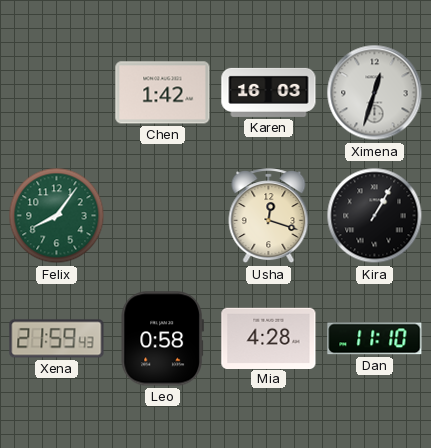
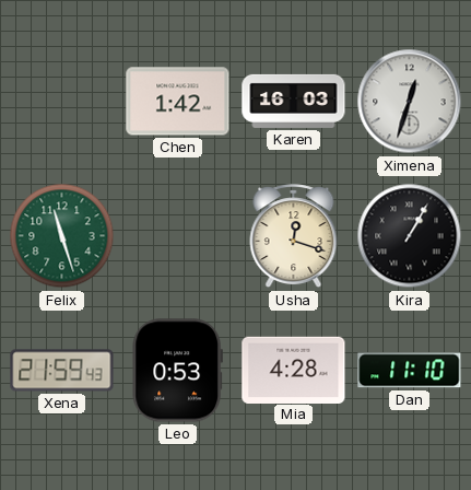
Felix: 8:06 -> 11:27 (62, 236)
Leo: 0:58 -> 0:53 (177, 371)
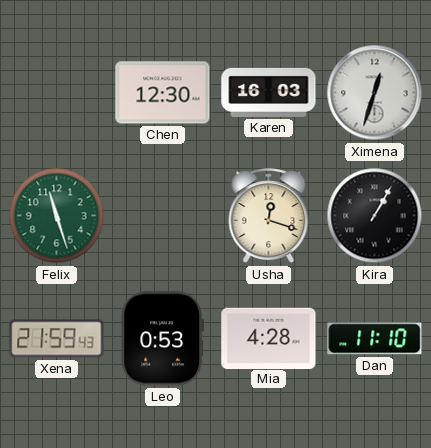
Chen: 1:42 -> 12:30 (163, 93)
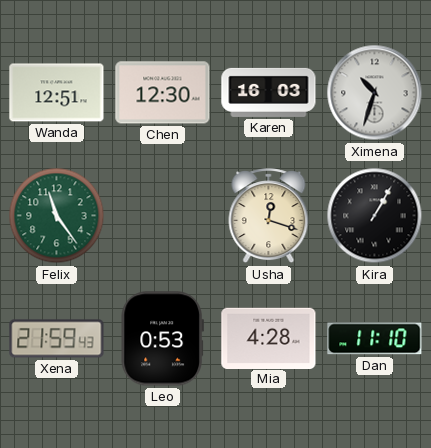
Wanda: none -> 12:51 (57, 93)
Ximena: 12:33 -> 10:33 (375, 93)
Felix: 11:27 -> 11:24 (57, 216)
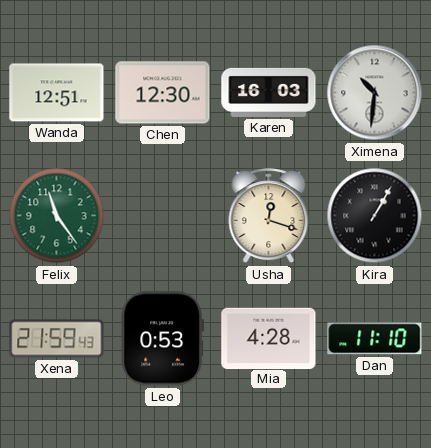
Ximena: 10:33 -> 10:31 (375, 93)
